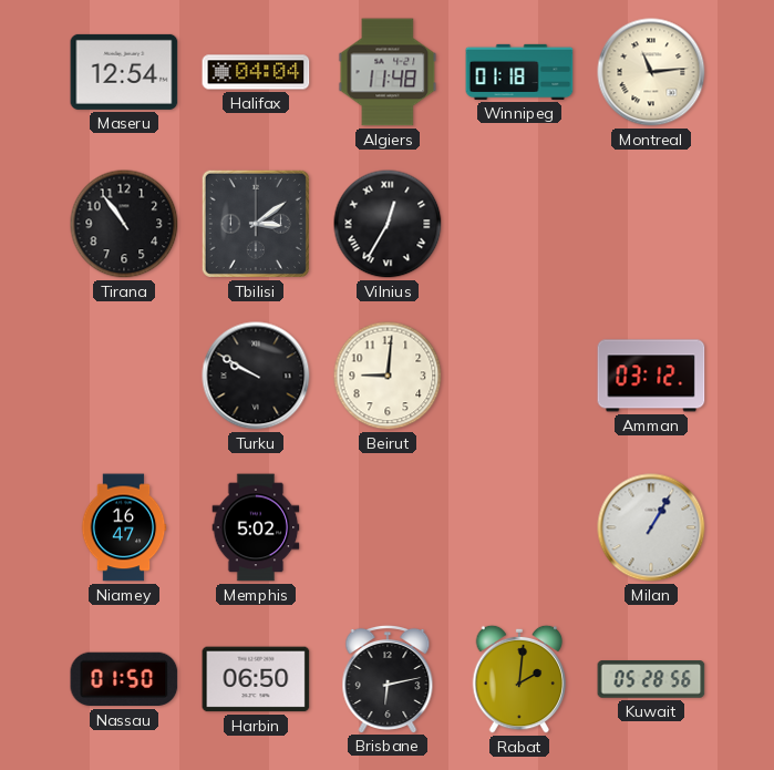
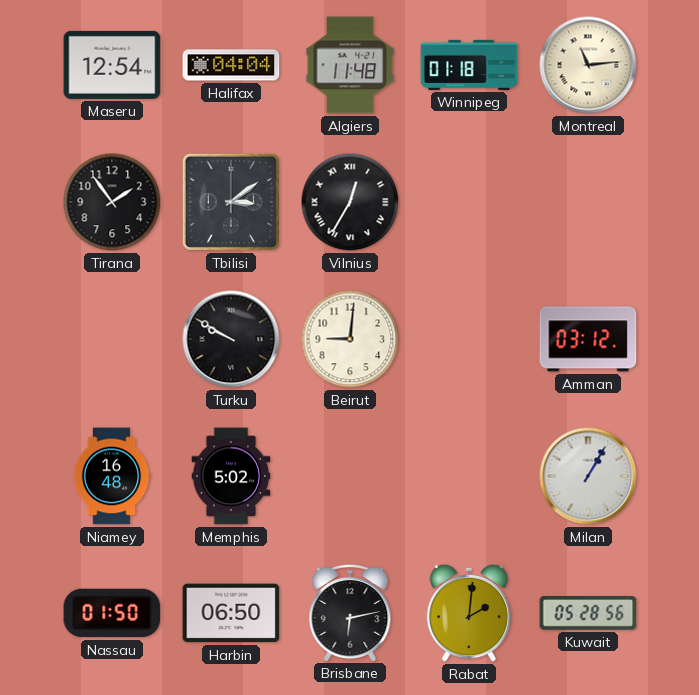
Tirana: 10:54 -> 1:54 (112, 202)
Niamey: 16:47 -> 16:48 (112, 476)
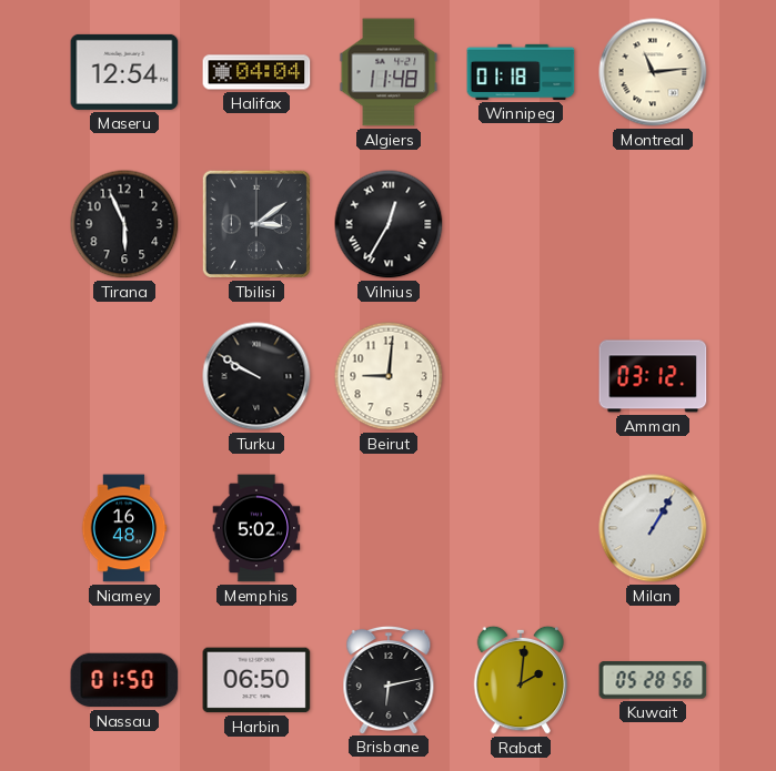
Tirana: 1:54 -> 5:56 (124, 224)
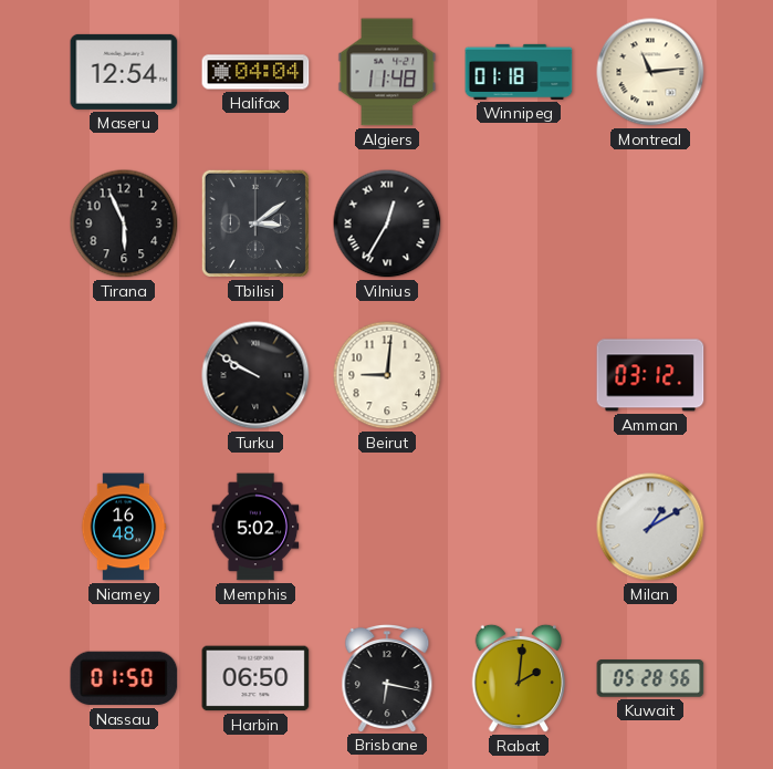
Milan: 1:05 -> 1:10 (650, 527)
Brisbane: 6:13 -> 6:17 (387, 677)
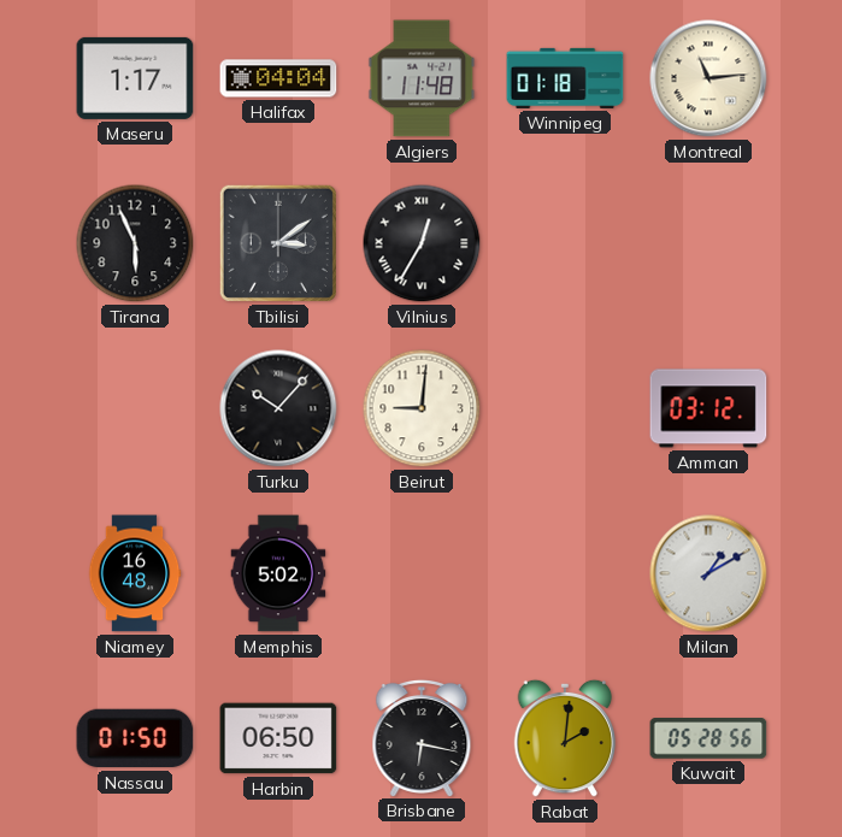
Maseru: 12:54 -> 1:17 (135, 78)
Turku: 9:50 -> 10:07 (278, 408)
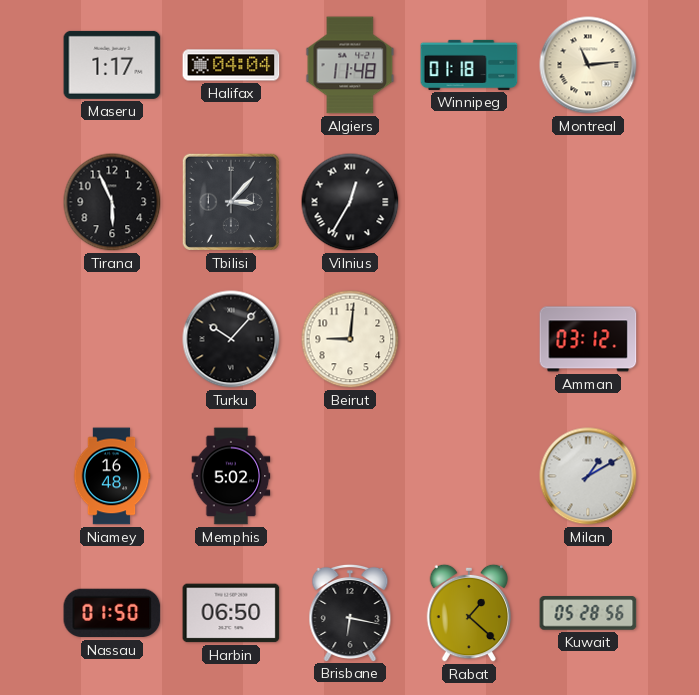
Tbilisi: 3:09 -> 3:07 (231, 202)
Rabat: 2:01 -> 1:22 (469, 613)
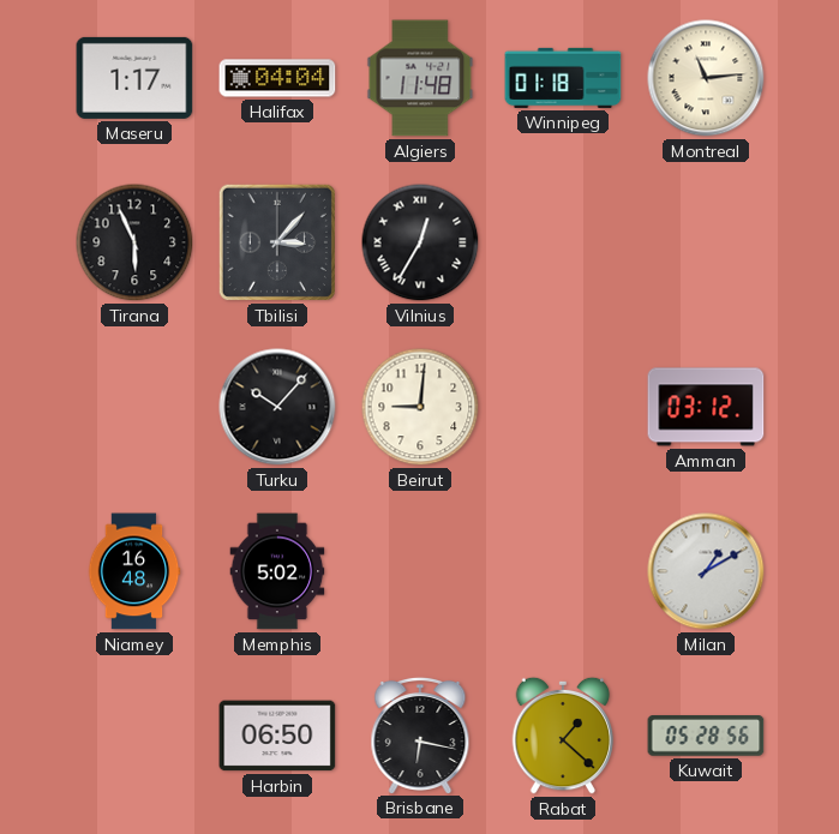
Nassau: 01:50 -> none (112, 613)
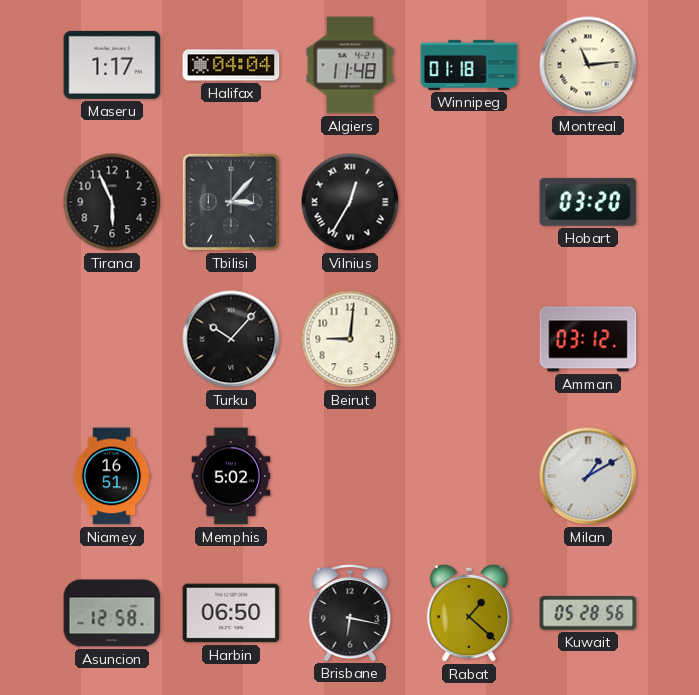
Hobart: none -> 03:20 (588, 202)
Niamey: 16:48 -> 16:51 (112, 476)
Asuncion: none -> 12:58 (112, 613)
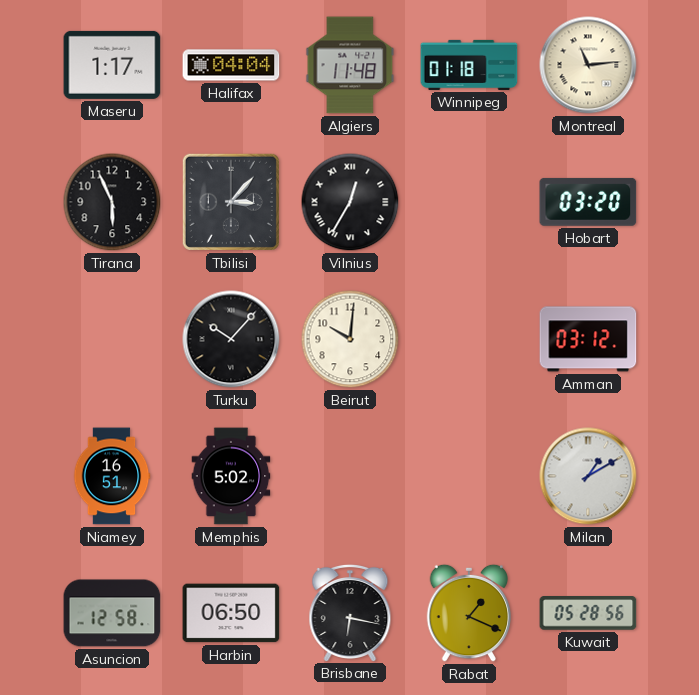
Beirut: 9:01 -> 10:01 (350, 339)
Rabat: 1:22 -> 1:19 (469, 613)
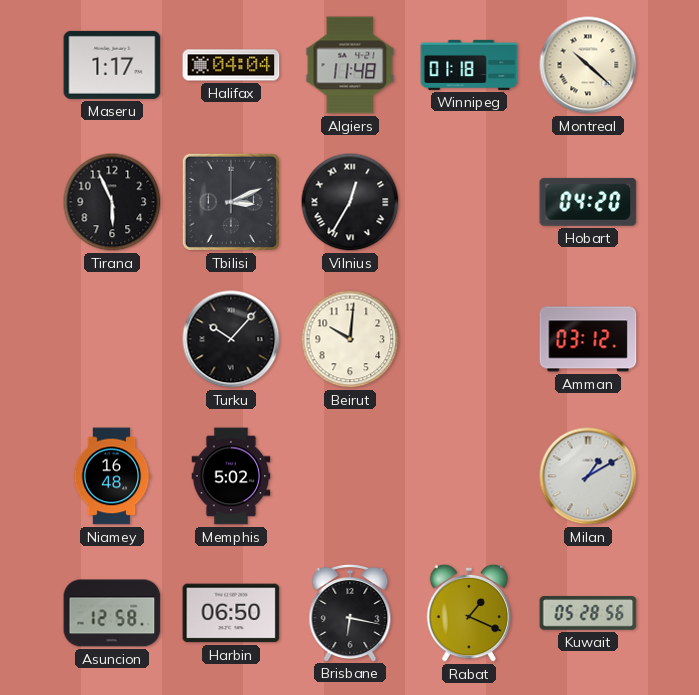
Montreal: 11:14 -> 10:22 (588, 65)
Tbilisi: 3:07 -> 3:11 (231, 202)
Hobart: 03:20 -> 04:20 (588, 202)
Niamey: 16:51 -> 16:48 (112, 476)
